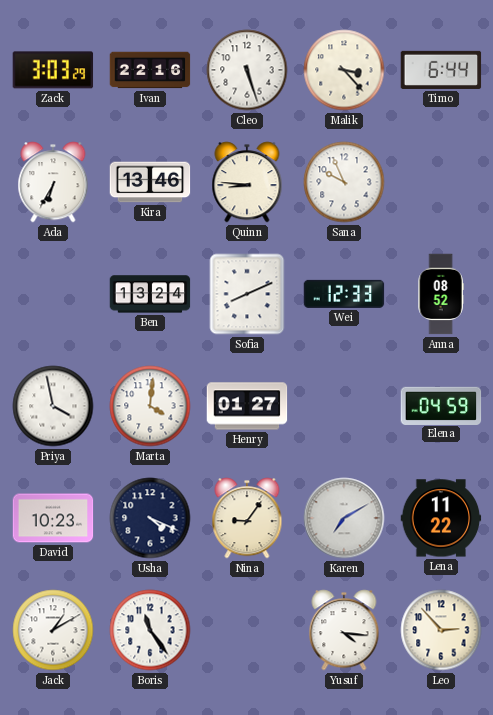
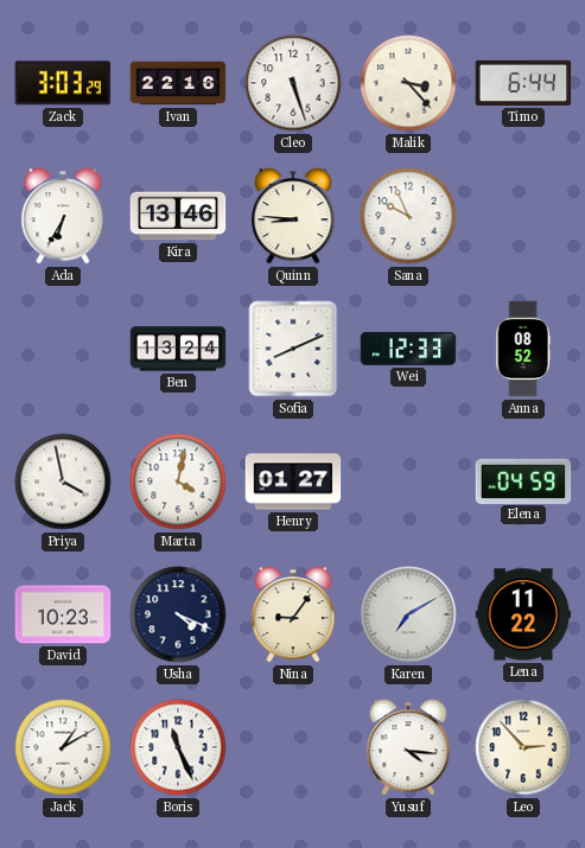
Marta: 4:01 -> 4:02 (178, 482)
Boris: 11:24 -> 11:26 (178, 747)
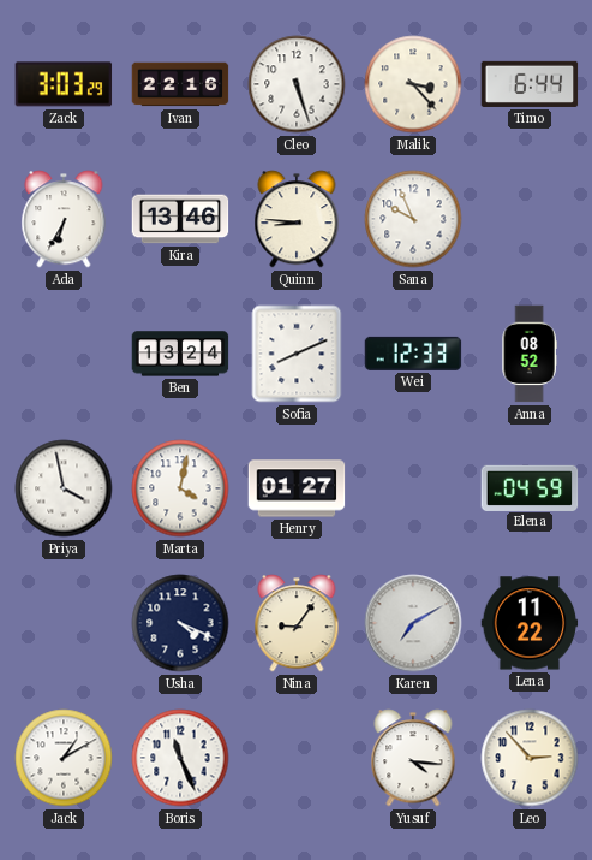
David: 10:23 -> none (63, 614)
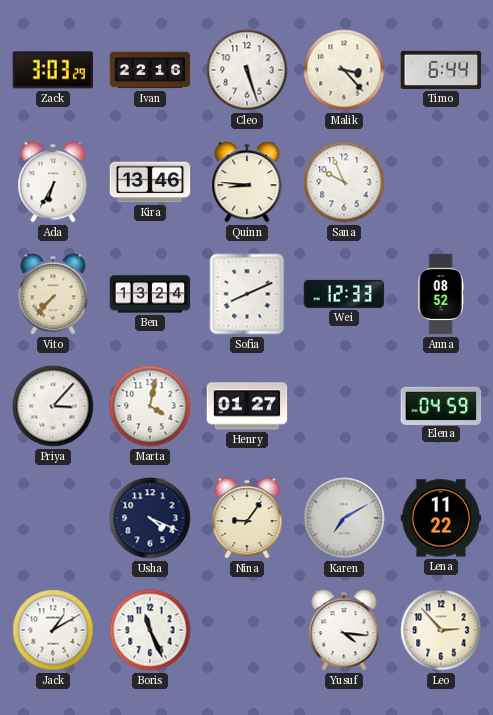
Vito: none -> 7:37 (53, 294)
Priya: 3:58 -> 3:07 (53, 406)
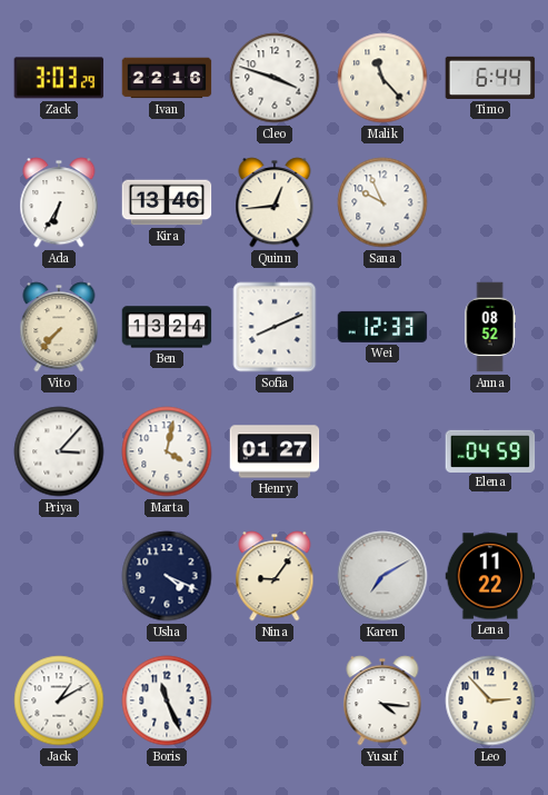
Cleo: 5:27 -> 3:48 (275, 78)
Malik: 3:23 -> 11:23 (382, 78)
Quinn: 8:46 -> 12:44 (275, 202)
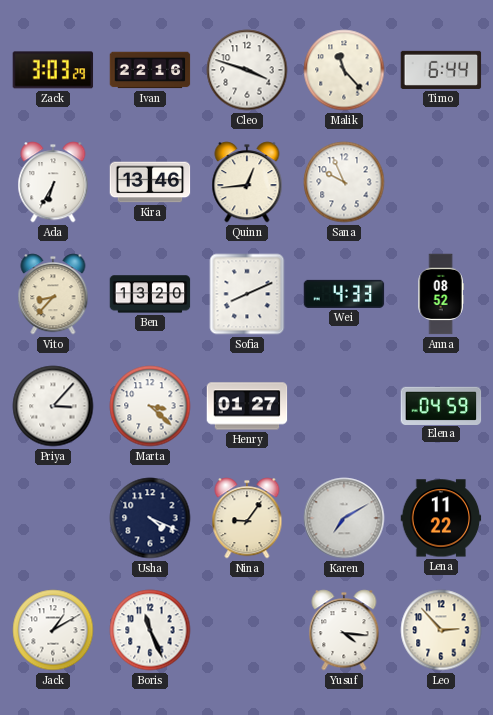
Vito: 7:37 -> 8:37 (53, 294)
Ben: 13:24 -> 13:20 (150, 294)
Wei: 12:33 -> 4:33 (344, 294)
Marta: 4:02 -> 3:22 (150, 406)
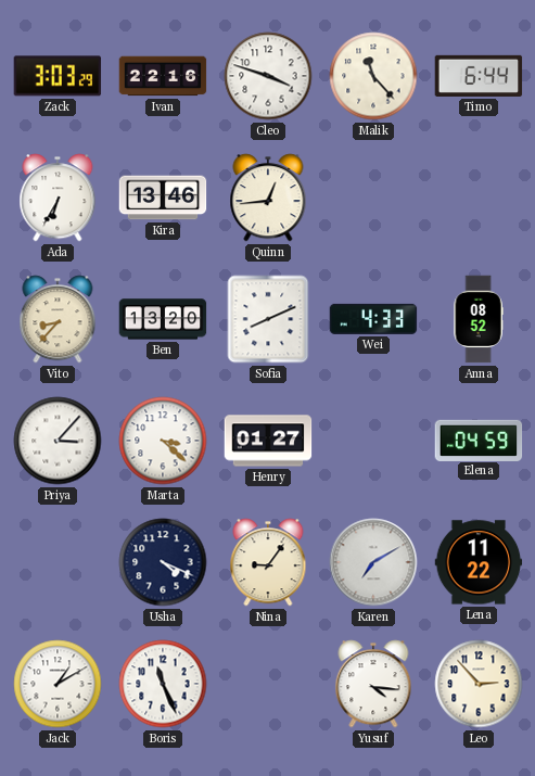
Sana: 9:56 -> none (344, 182)
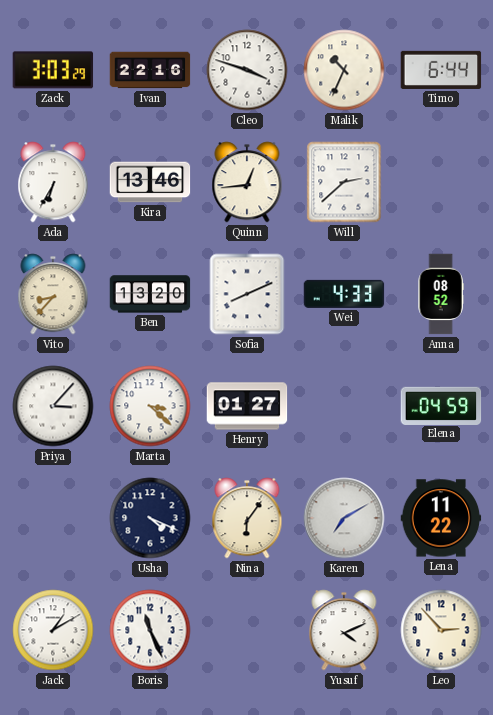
Malik: 11:23 -> 10:34 (344, 70)
Will: none -> 2:38 (344, 182)
Nina: 9:06 -> 6:06 (247, 518)
Yusuf: 4:16 -> 4:11 (344, 630)
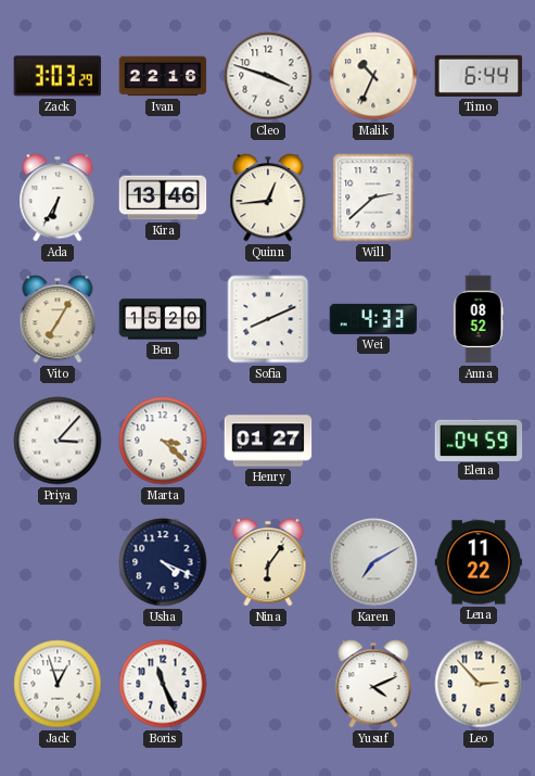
Vito: 8:37 -> 7:05 (58, 319)
Ben: 13:20 -> 15:20 (163, 319)
Jack: 1:10 -> 12:57 (58, 684)
